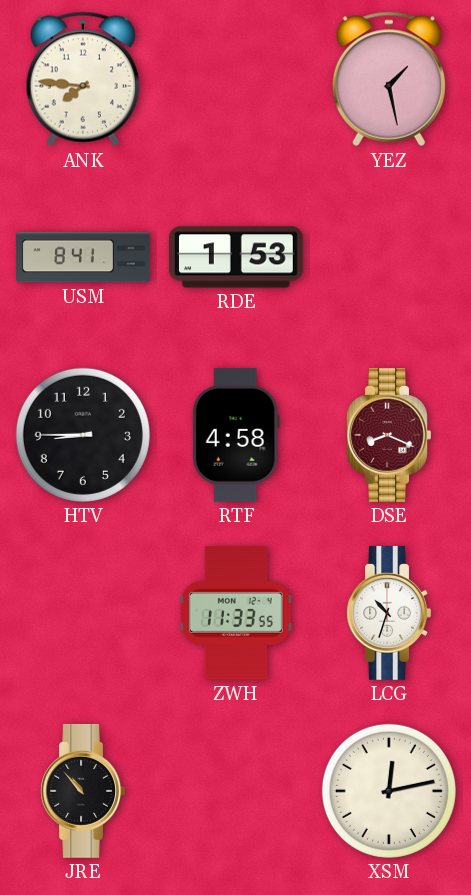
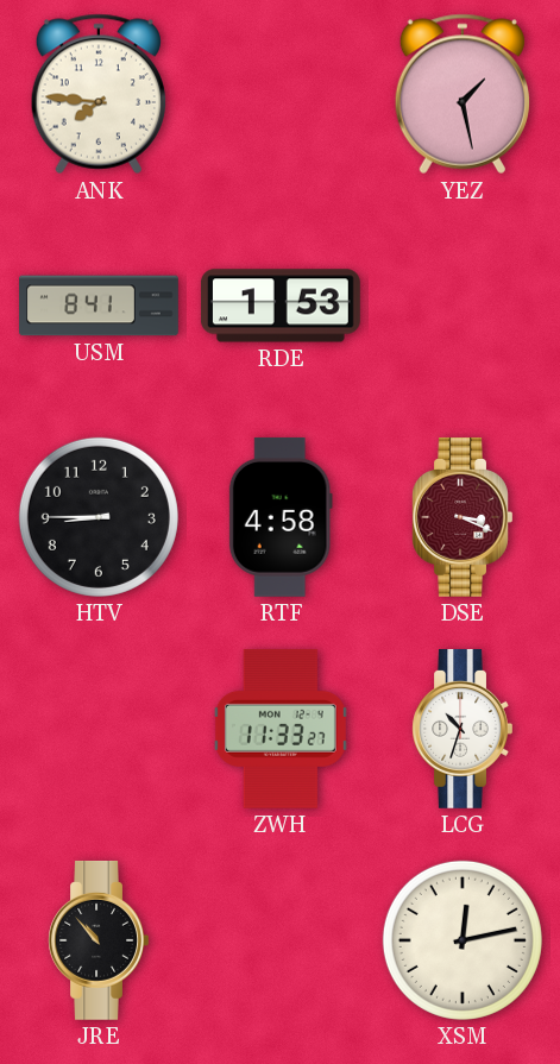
DSE: 8:19 -> 3:19 (463, 517)
ZWH: 11:33:55 -> 11:33:27 (281, 729)
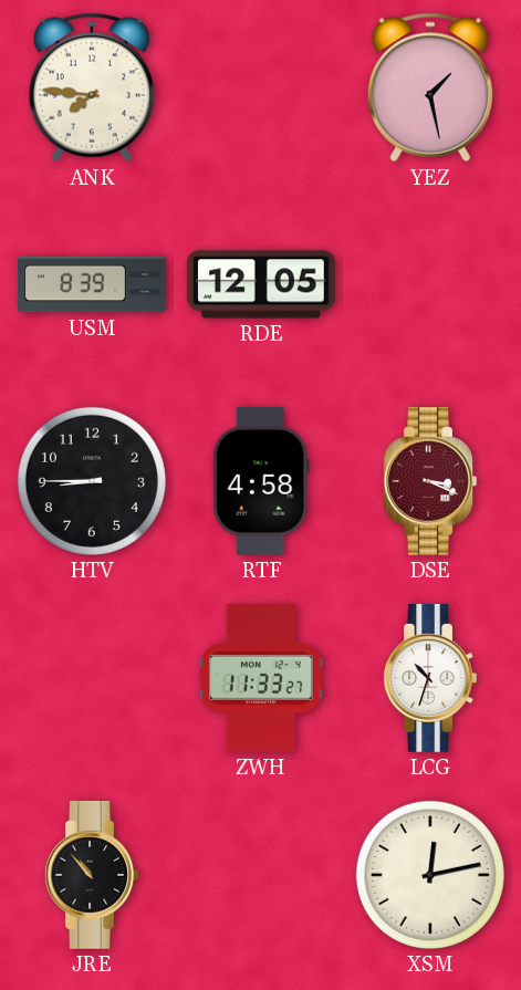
USM: 8:41 -> 8:39 (92, 284)
RDE: 1:53 -> 12:05 (261, 284)
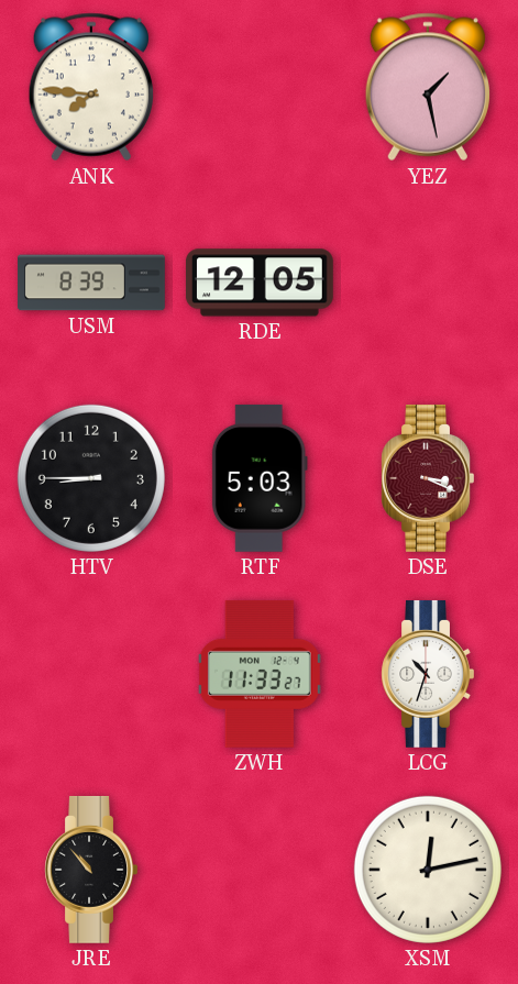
RTF: 4:58 -> 5:03 (260, 478)
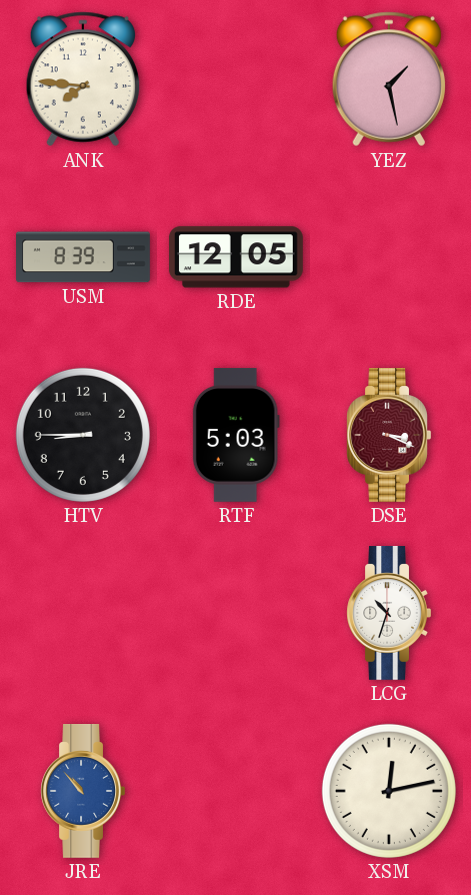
ZWH: 11:33 -> none (260, 674)
JRE dial: black -> blue (83, 791)
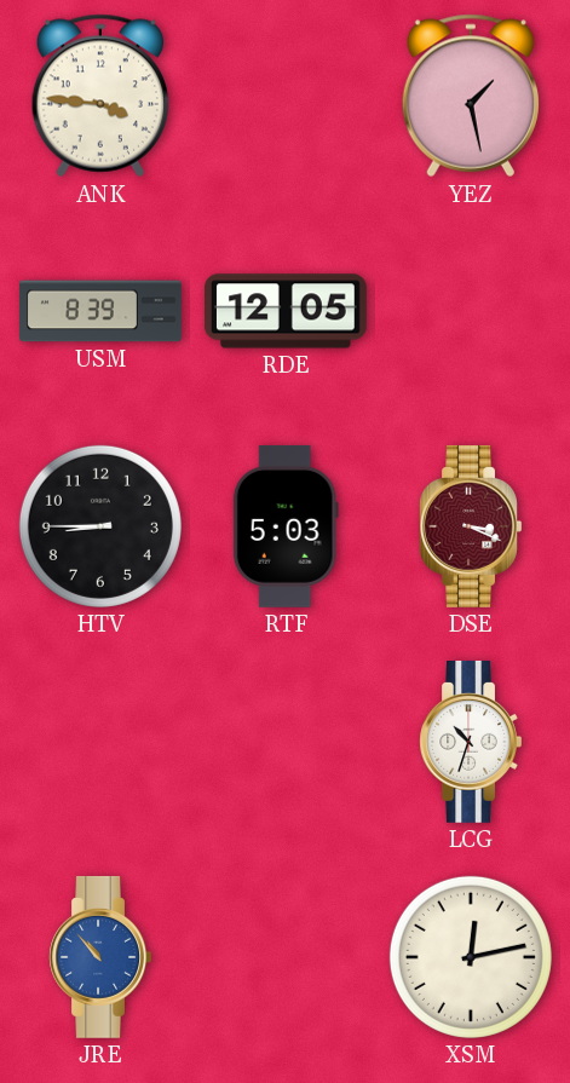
ANK: 7:46 -> 3:46 (100, 96)
